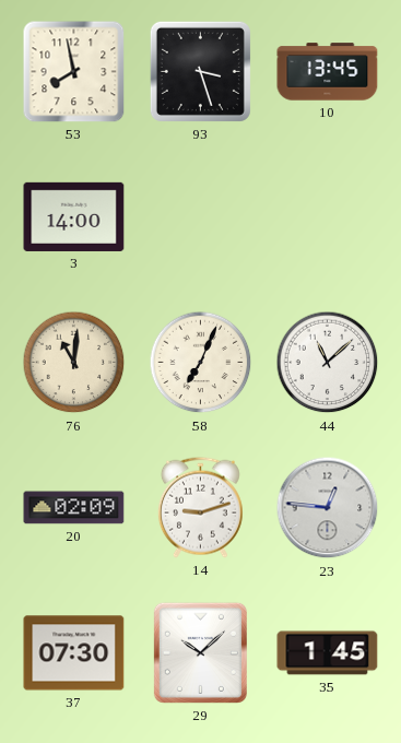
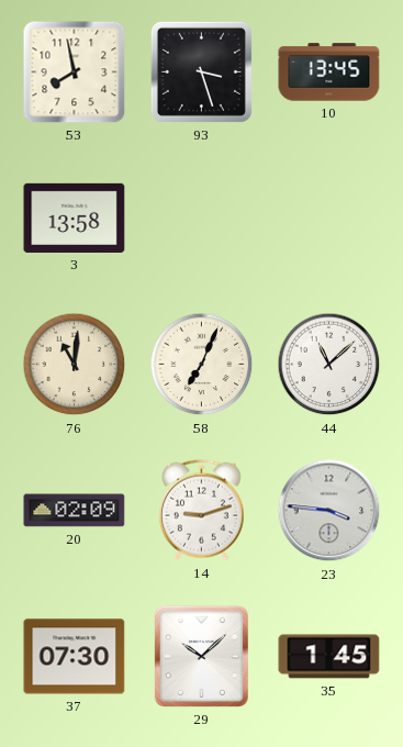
3: 14:00 -> 13:58 (75, 218)
23: 12:46 -> 3:46 (329, 511)
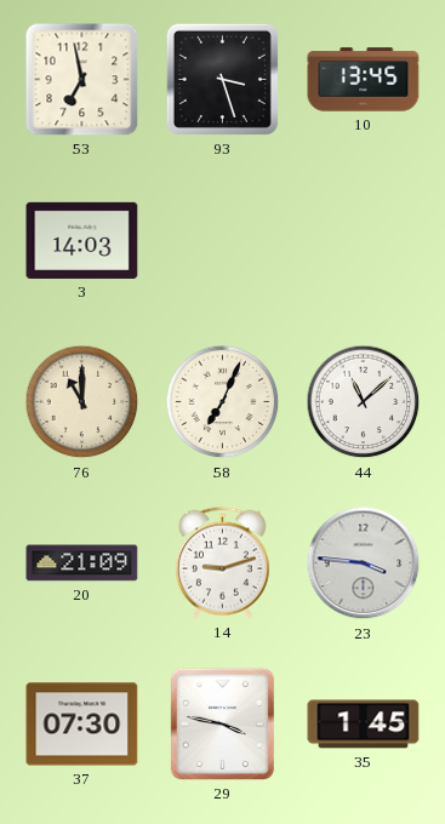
53: 7:58 -> 6:58 (82, 80)
3: 13:58 -> 14:03 (82, 240)
76: 11:01 -> 11:00 (82, 402)
20: 02:09 -> 21:09 (82, 563)
29: 10:08 -> 3:47 (222, 723)
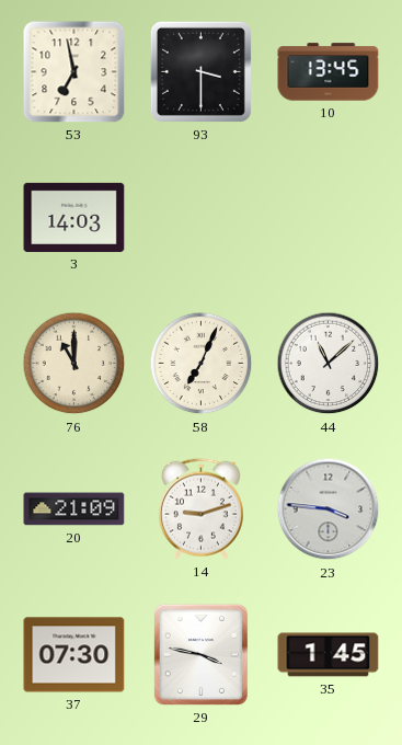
93: 3:27 -> 3:30 (200, 71)
